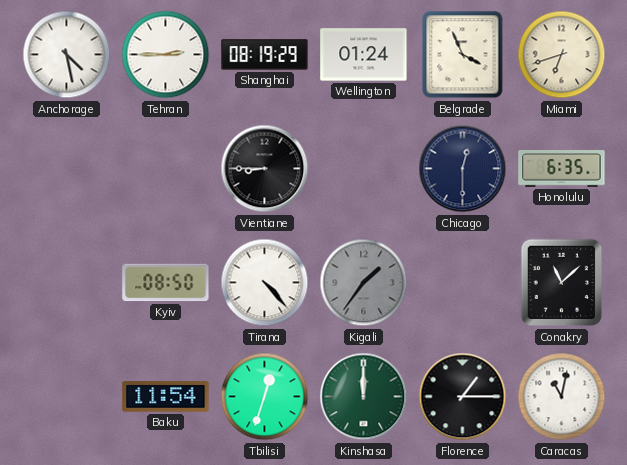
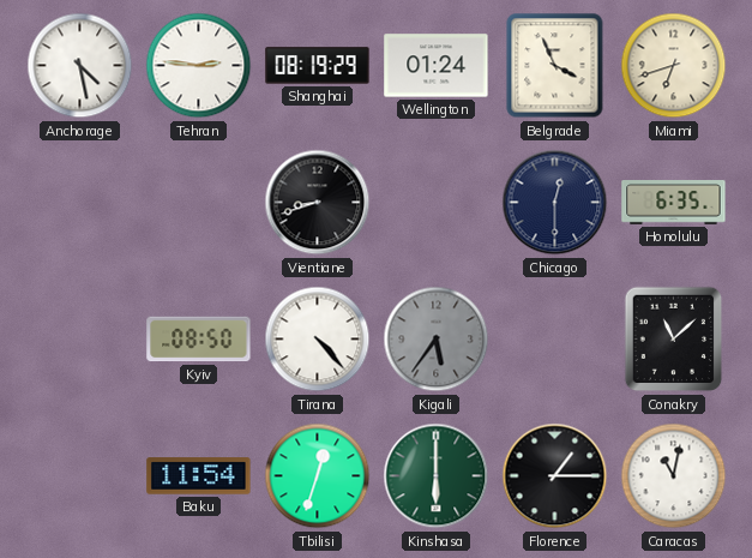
Tehran: 2:45 -> 2:46 (199, 66)
Vientiane: 8:45 -> 8:42 (318, 203)
Kigali: 1:36 -> 5:36 (437, 340)
Kinshasa: 12:00 -> 6:00 (437, 476)
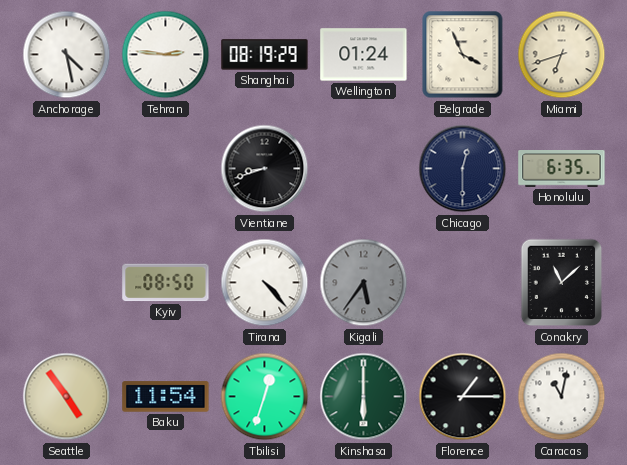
Seattle: none -> 4:54 (67, 397)
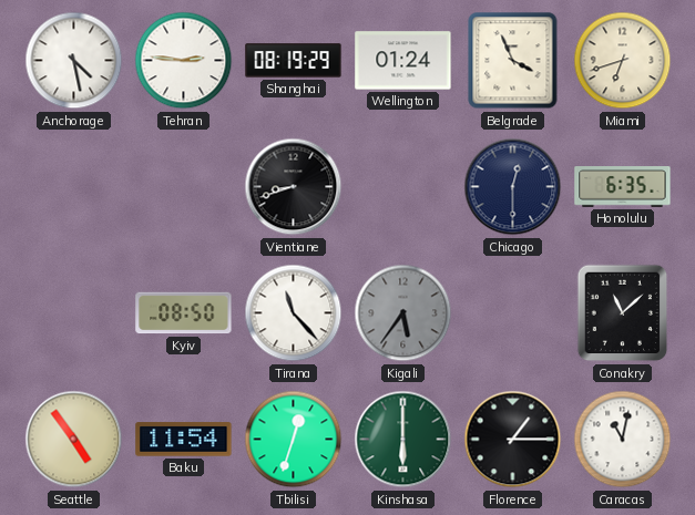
Tirana: 4:23 -> 11:23 (294, 313)
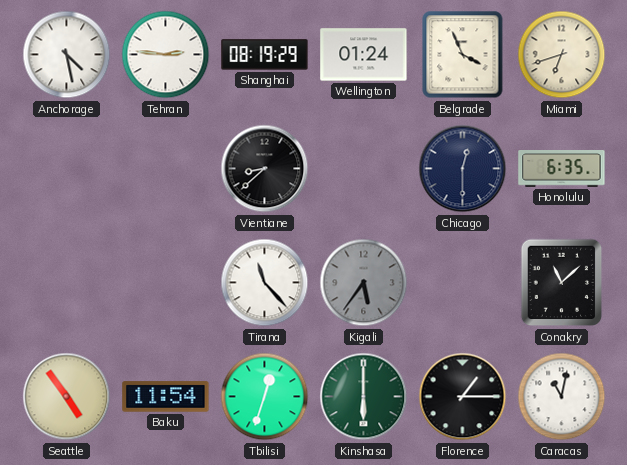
Vientiane: 8:42 -> 8:38 (265, 169)
Kyiv: 08:50 -> none (184, 313)
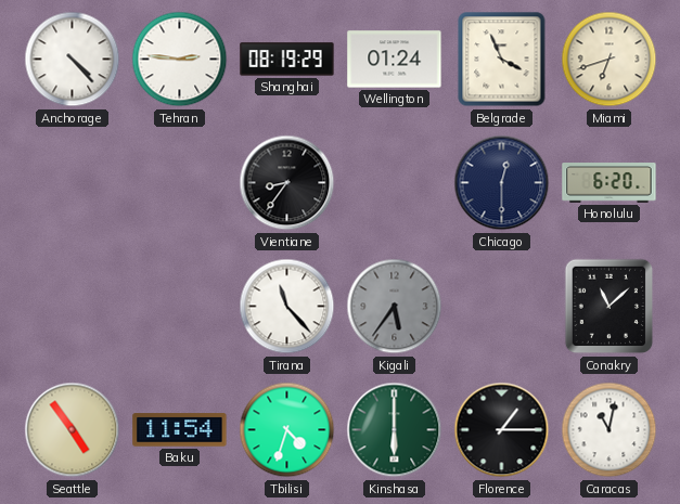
Anchorage: 4:28 -> 4:23 (73, 60)
Vientiane: 8:38 -> 8:36 (287, 183)
Honolulu: 6:35 -> 6:20 (610, 183)
Tbilisi: 12:33 -> 4:33 (287, 430)
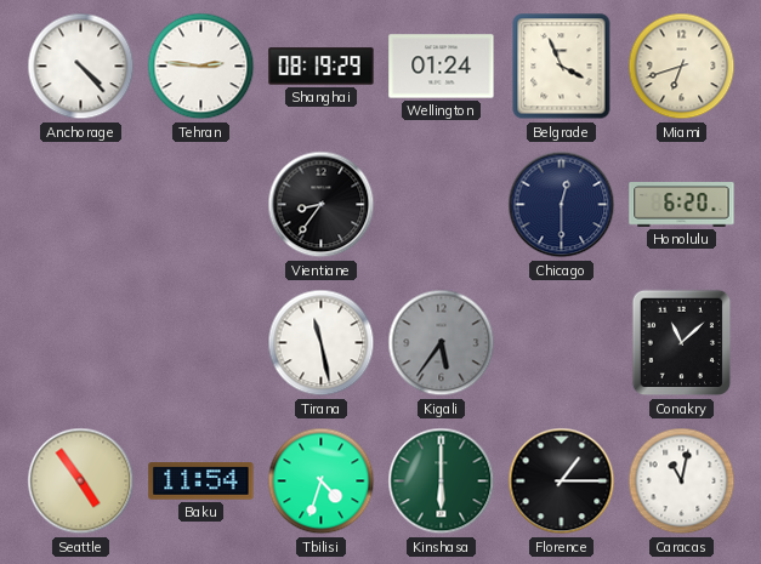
Tirana: 11:23 -> 11:28 (322, 343)
